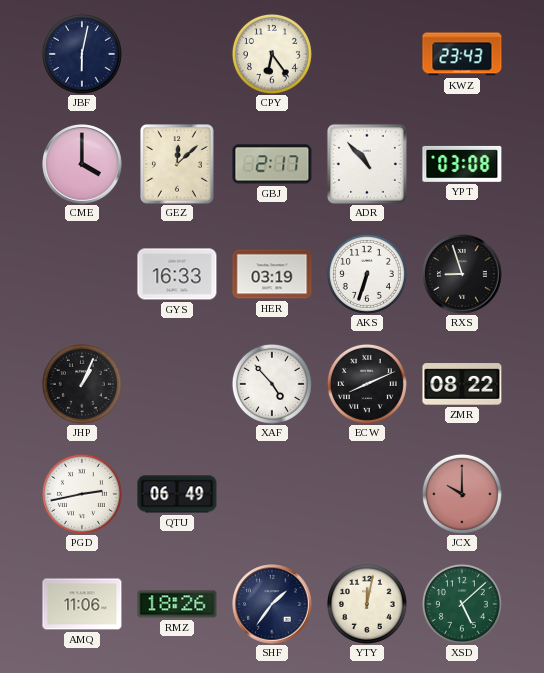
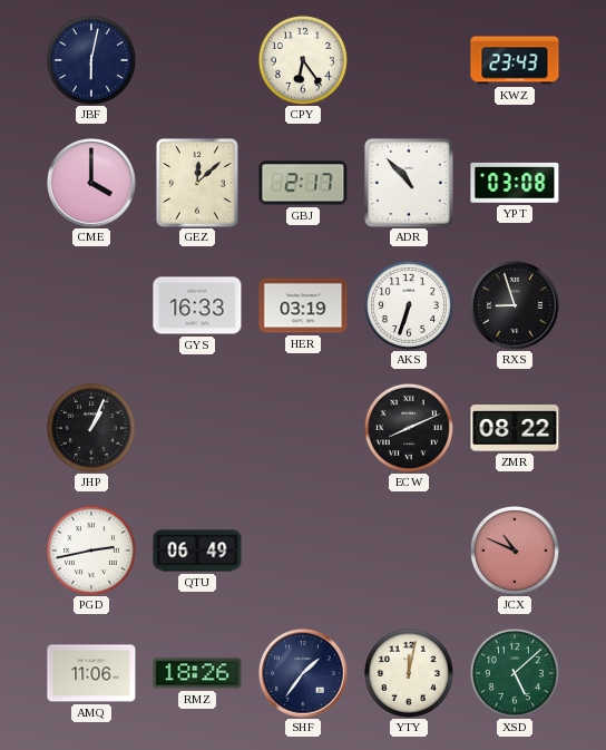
XAF: 4:53 -> none (272, 384)
JCX: 10:00 -> 10:49 (515, 551)
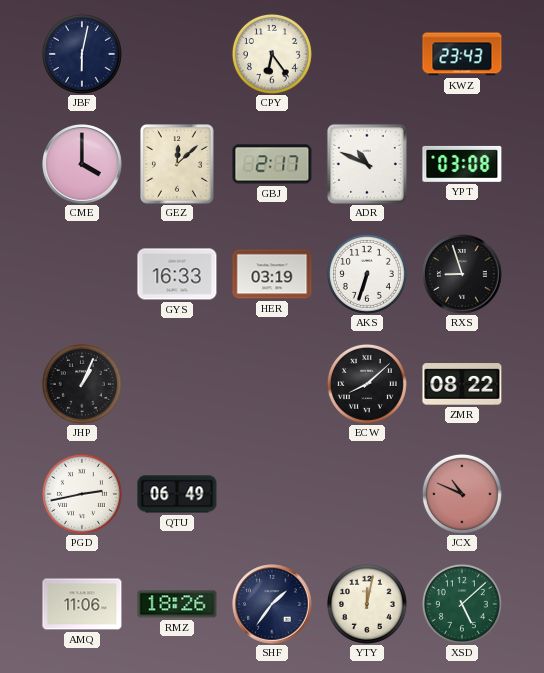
ADR: 10:53 -> 10:49 (367, 164)
ECW: 8:11 -> 8:08 (367, 384)
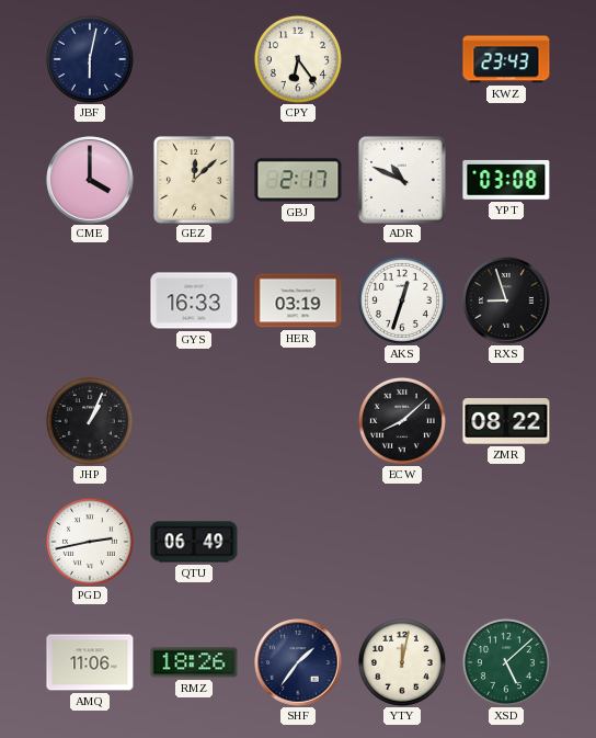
AKS: 6:33 -> 12:33 (402, 300)
JCX: 10:49 -> none (462, 494)
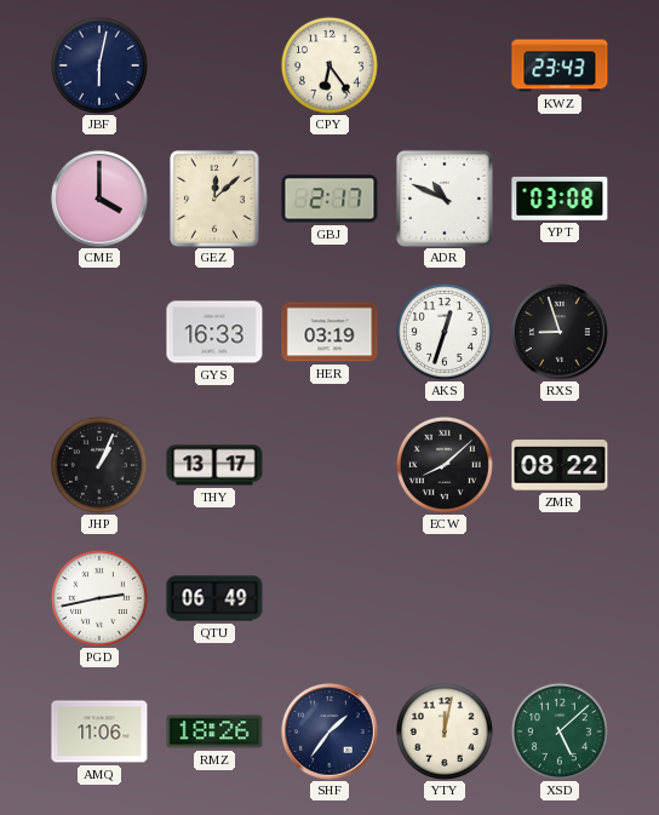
THY: none -> 13:17 (214, 465)
